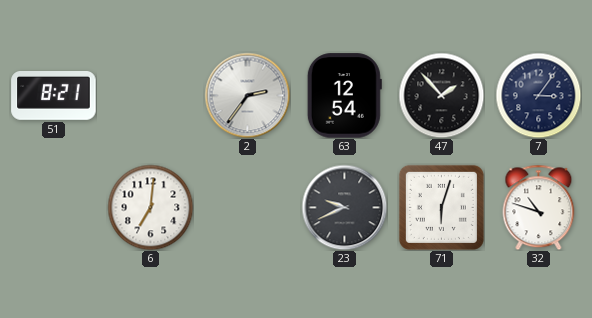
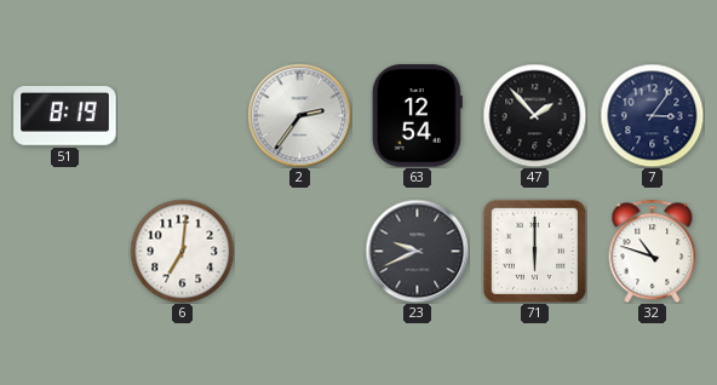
51: 8:21 -> 8:19 (65, 116)
71: 6:03 -> 6:00 (534, 251)
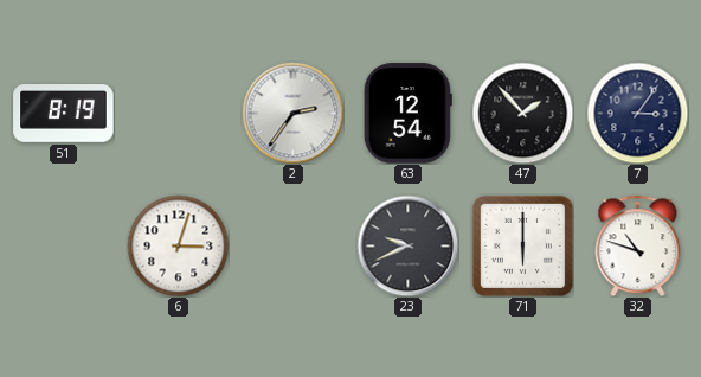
6: 7:01 -> 3:03 (178, 245)
